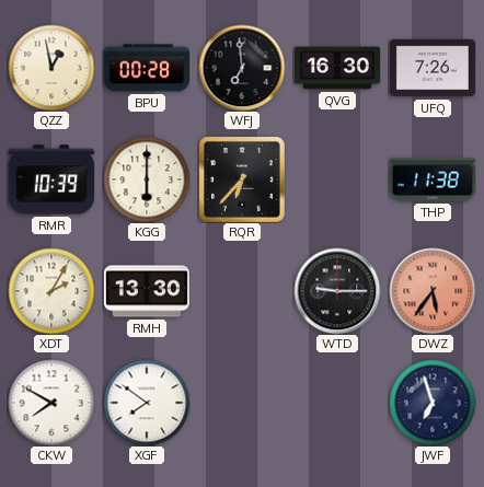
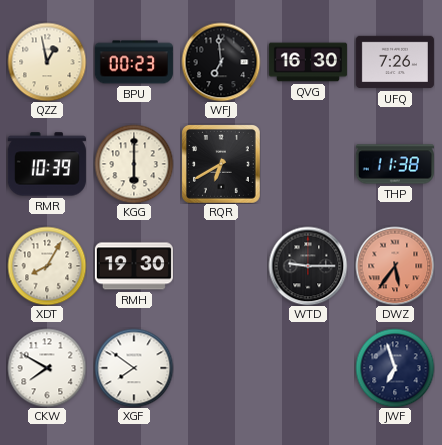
BPU: 00:28 -> 00:23 (134, 62)
RQR: 6:37 -> 6:40 (221, 164)
XDT: 2:05 -> 8:05 (47, 266)
RMH: 13:30 -> 19:30 (134, 266)
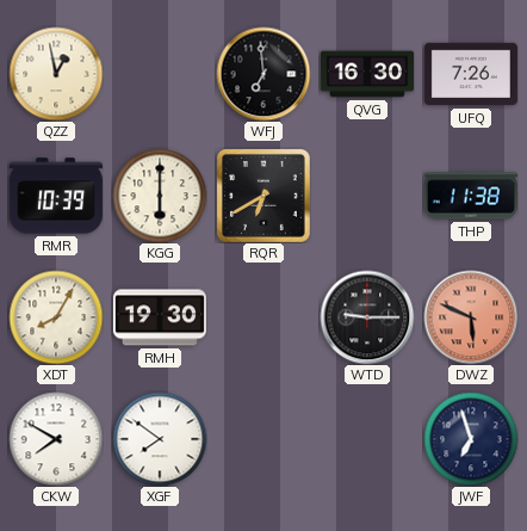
BPU: 00:23 -> none (134, 62)
DWZ: 5:36 -> 5:49 (471, 317)
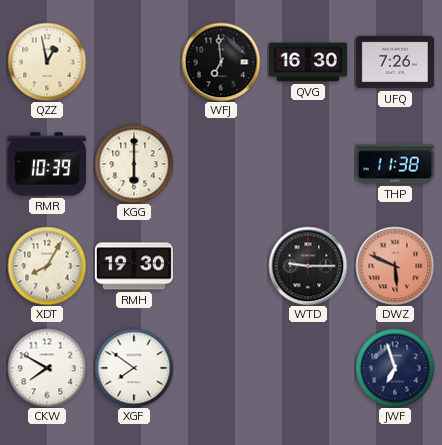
RQR: 6:40 -> none (263, 196)
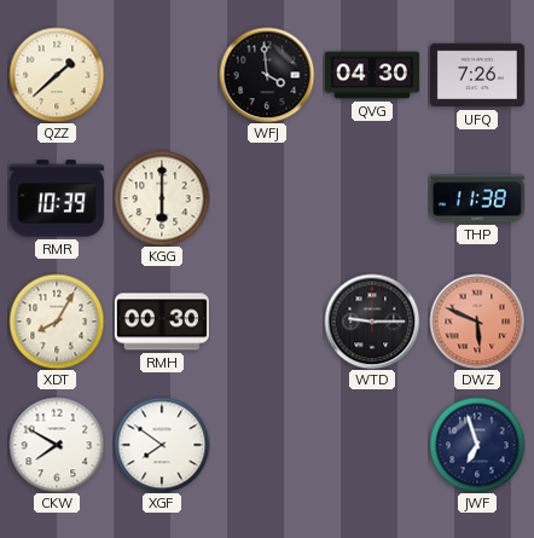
QZZ: 12:58 -> 1:38 (57, 75)
WFJ: 6:59 -> 3:59 (267, 75)
QVG: 16:30 -> 04:30 (372, 75)
RMH: 19:30 -> 00:30 (162, 322)
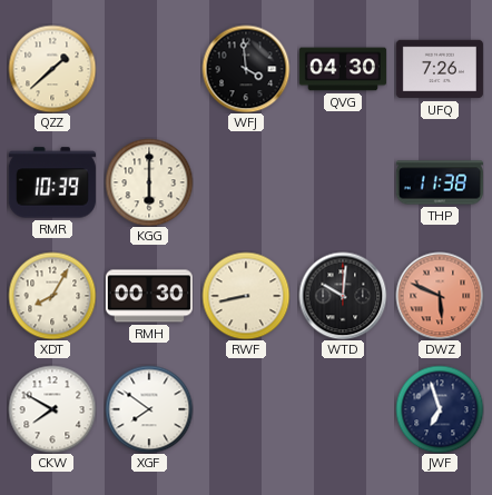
RWF: none -> 8:43 (246, 296)
WTD: 9:15 -> 10:01 (343, 296)
